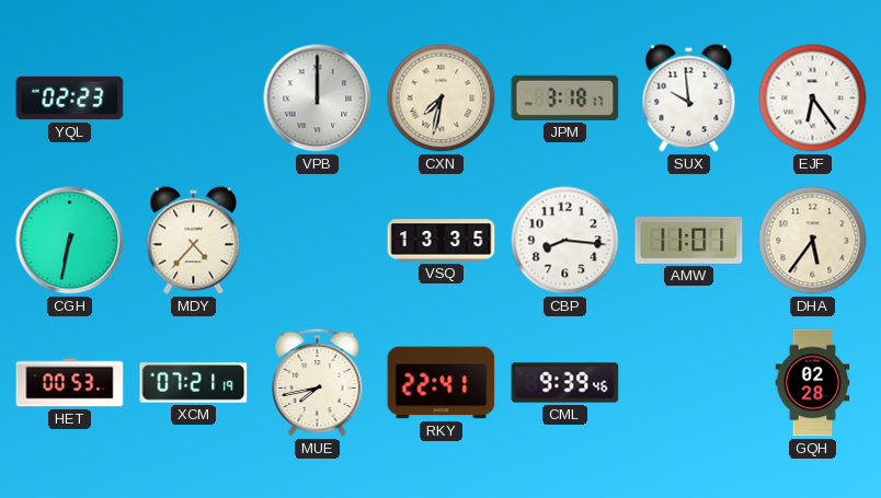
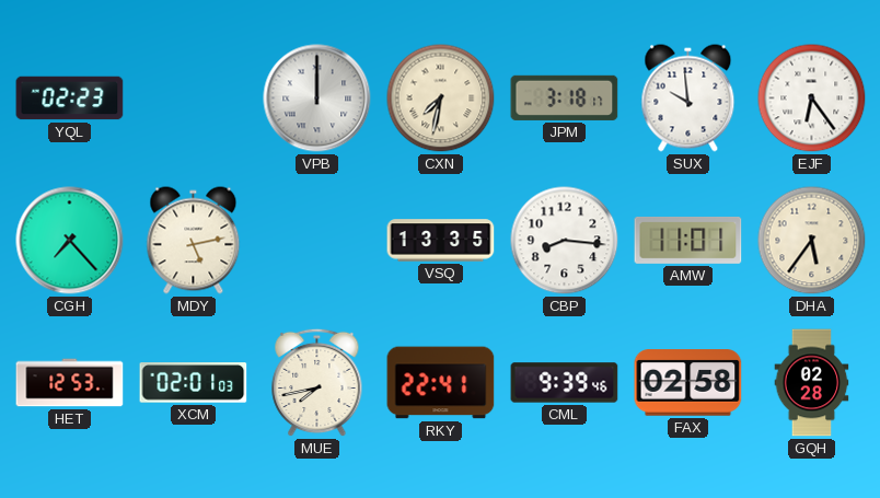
CGH: 6:32 -> 7:23 (70, 241)
MDY: 4:37 -> 5:13 (194, 241)
HET: 00:53 -> 12:53 (70, 383)
XCM: 07:21 -> 02:01 (194, 383)
FAX: none -> 02:58 (688, 383)
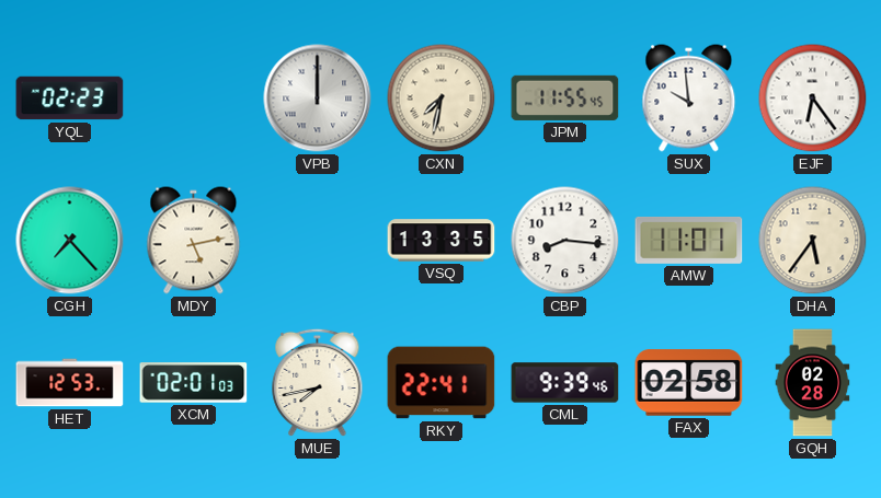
JPM: 3:18 -> 11:55 (565, 97)
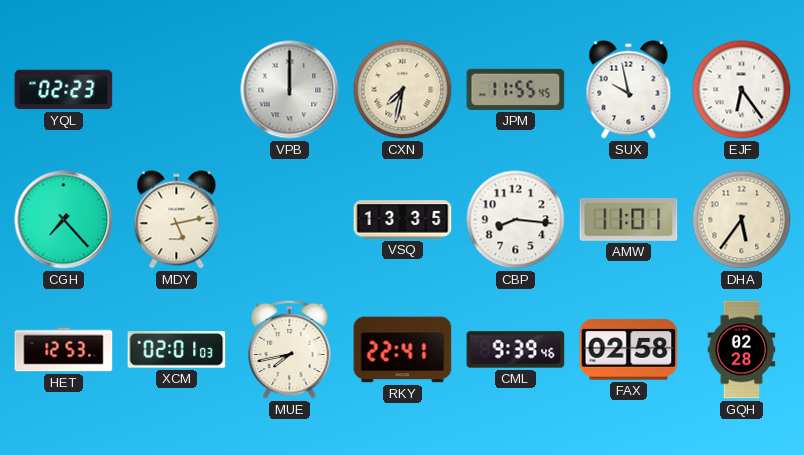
SUX: 9:59 -> 9:58 (629, 90)
